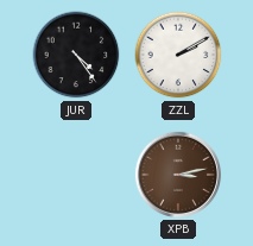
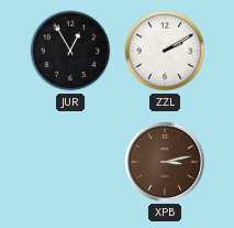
JUR: 4:24 -> 12:55 (70, 51)
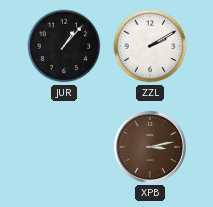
JUR: 12:55 -> 1:07 (64, 46)
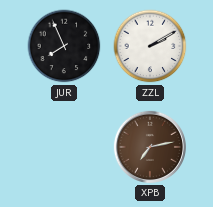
JUR: 1:07 -> 7:56 (64, 46)
XPB: 3:13 -> 7:13 (150, 147)
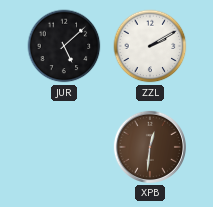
JUR: 7:56 -> 5:08 (64, 46)
XPB: 7:13 -> 12:31 (150, 147)
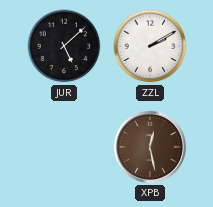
XPB: 12:31 -> 12:28 (150, 147)
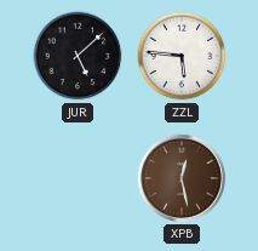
ZZL: 2:10 -> 5:46 (182, 56)
